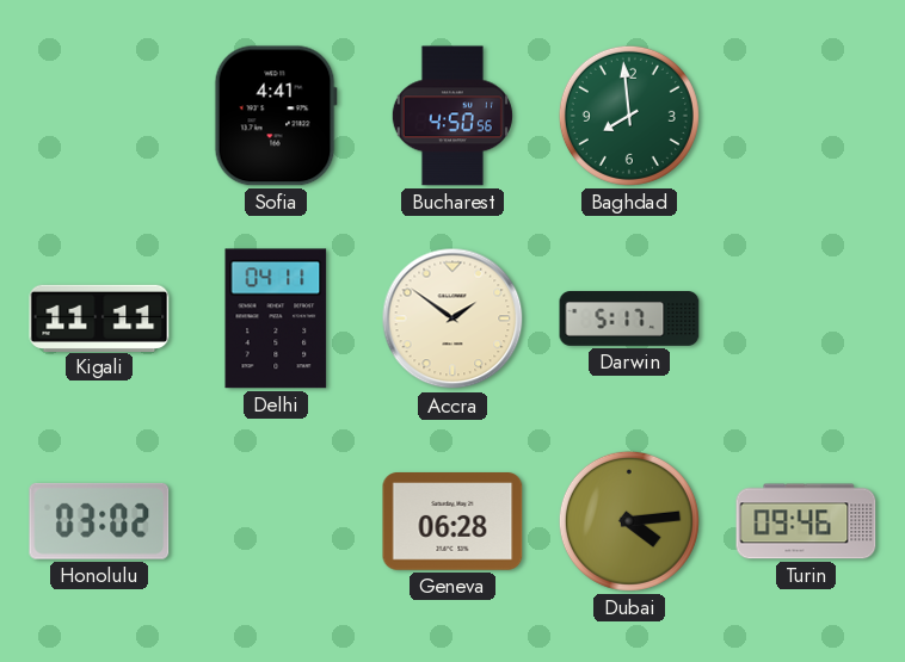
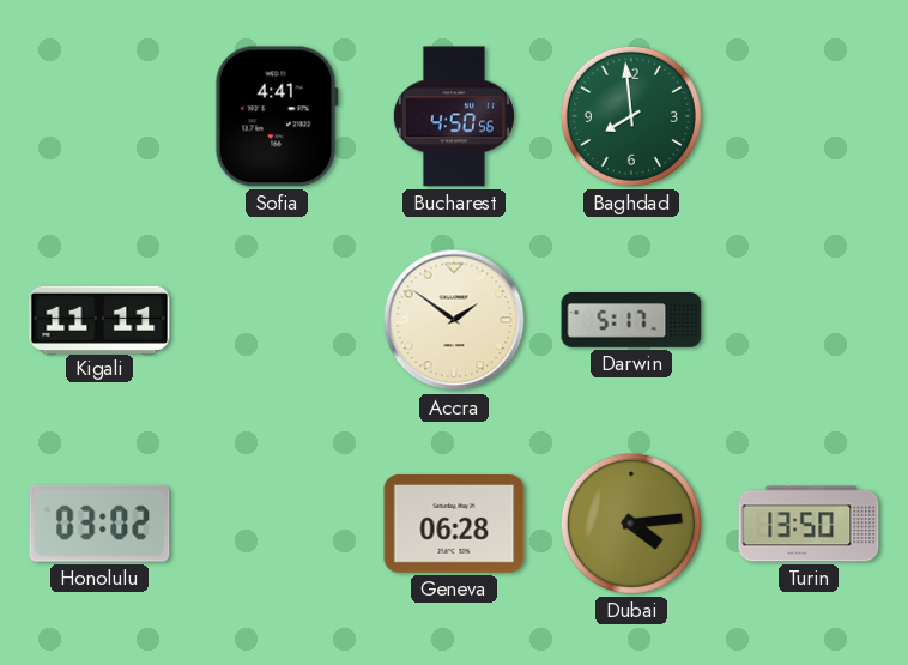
Delhi: 04:11 -> none (276, 318)
Turin: 09:46 -> 13:50 (809, 524)
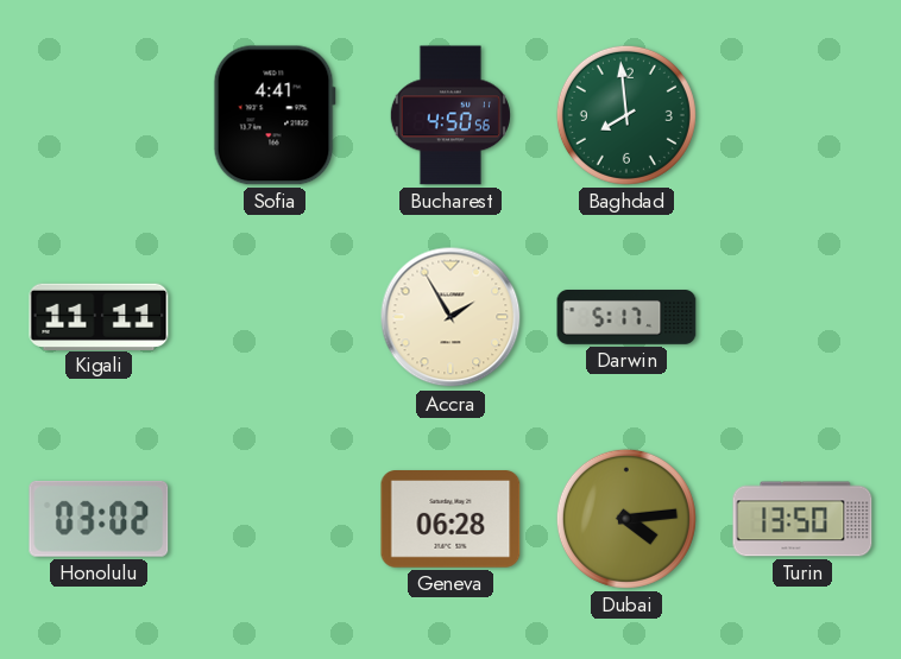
Accra: 1:51 -> 1:55 (450, 317)
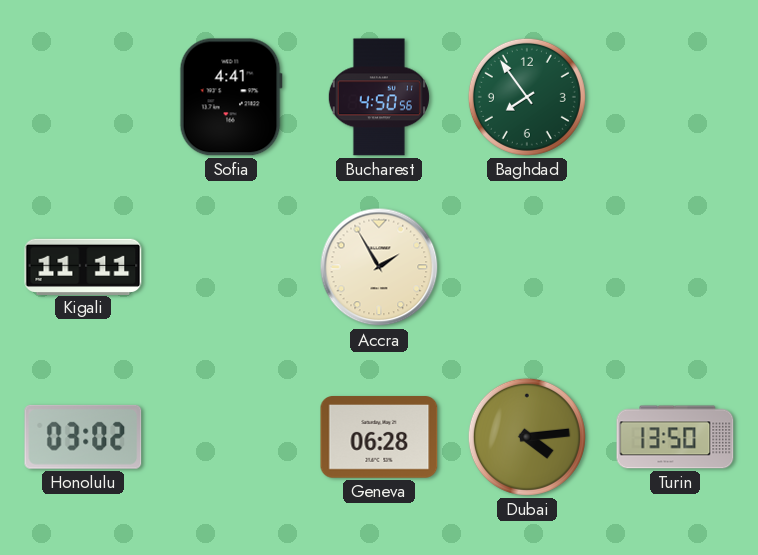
Baghdad: 7:59 -> 7:54 (527, 97)
Darwin: 5:17 -> none (626, 318)
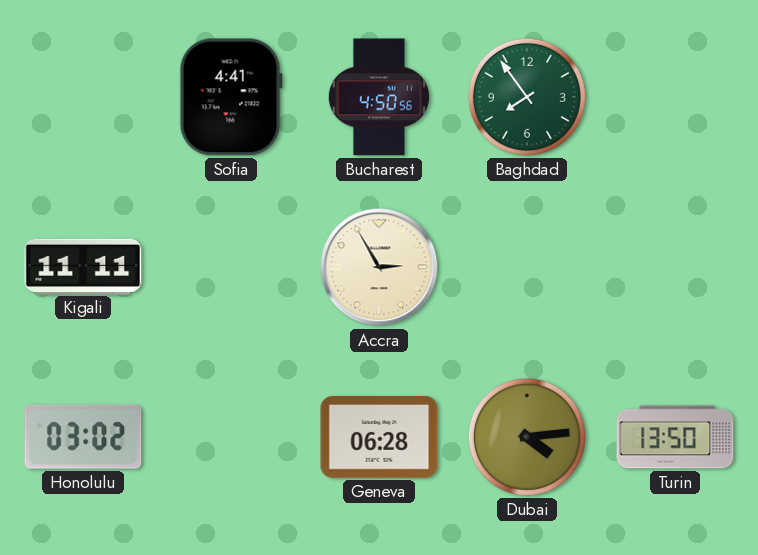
Accra: 1:55 -> 2:55 (379, 267)
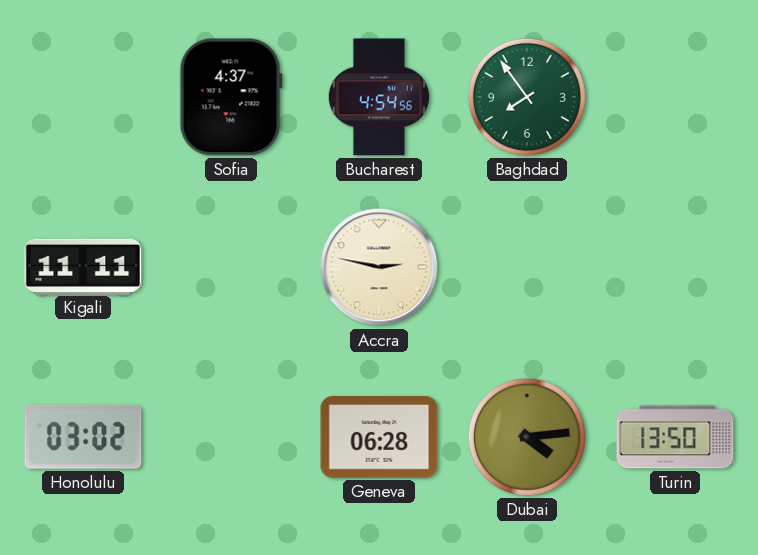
Sofia: 4:41 -> 4:37 (231, 97)
Bucharest: 4:50 -> 4:54 (379, 97)
Accra: 2:55 -> 2:47 (379, 267)
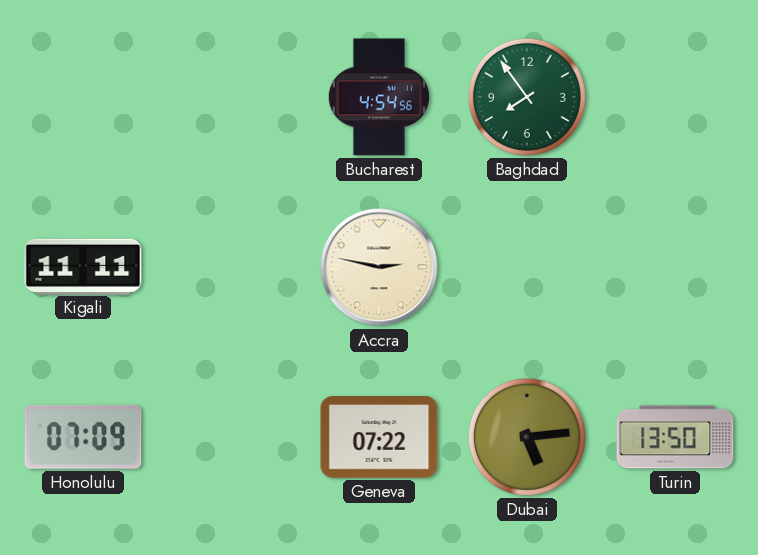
Sofia: 4:37 -> none (231, 97)
Honolulu: 03:02 -> 07:09 (83, 437)
Geneva: 06:28 -> 07:22 (379, 437)
Dubai: 4:14 -> 5:14 (527, 437)
